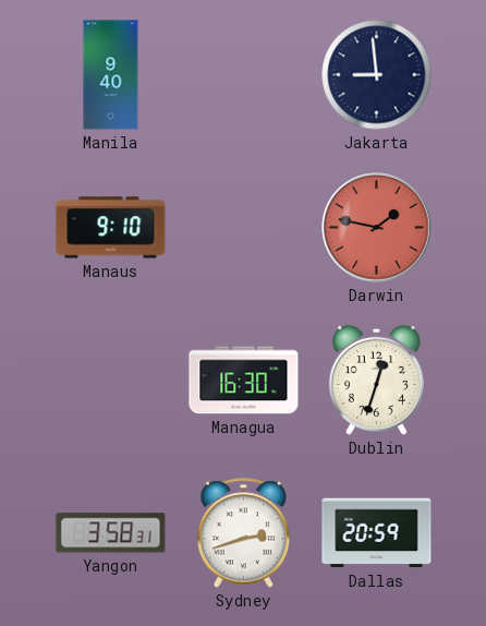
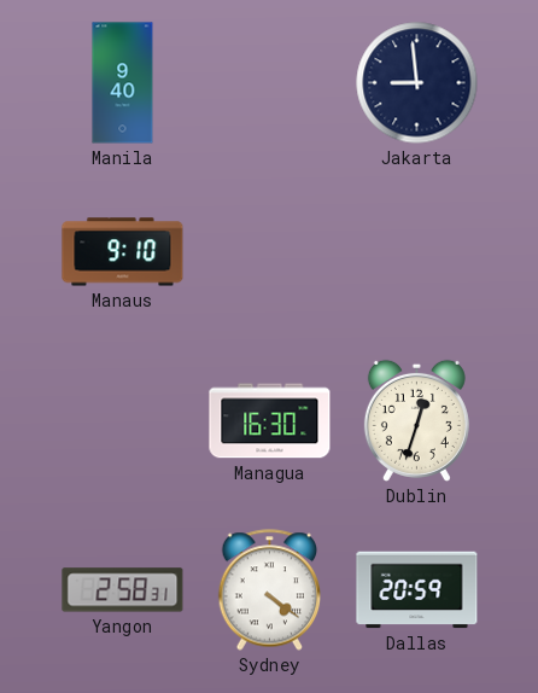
Darwin: 1:47 -> none (377, 228)
Yangon: 3:58 -> 2:58 (123, 590)
Sydney: 2:42 -> 4:21 (270, 590)
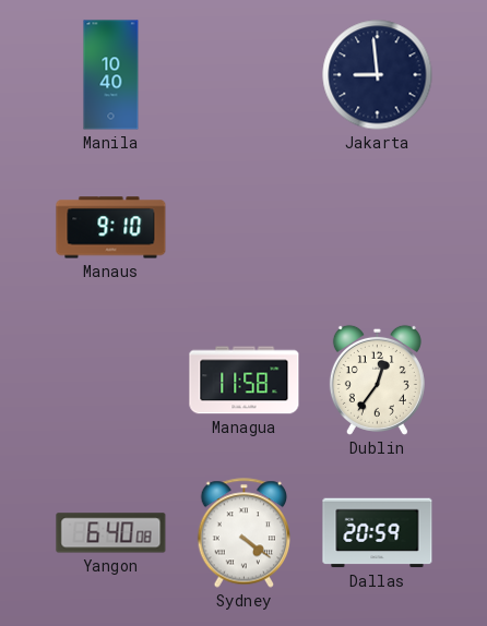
Manila: 9:40 -> 10:40 (111, 75)
Managua: 16:30 -> 11:58 (245, 381)
Dublin: 12:33 -> 12:36 (377, 380)
Yangon: 2:58 -> 6:40 (111, 533)
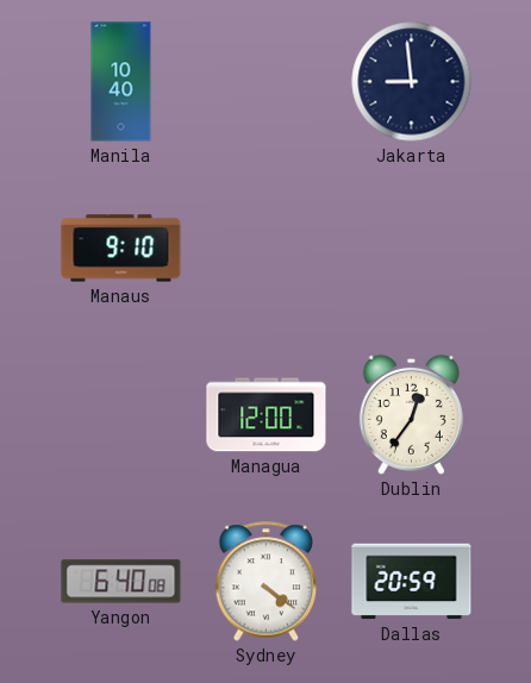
Managua: 11:58 -> 12:00 (267, 415)
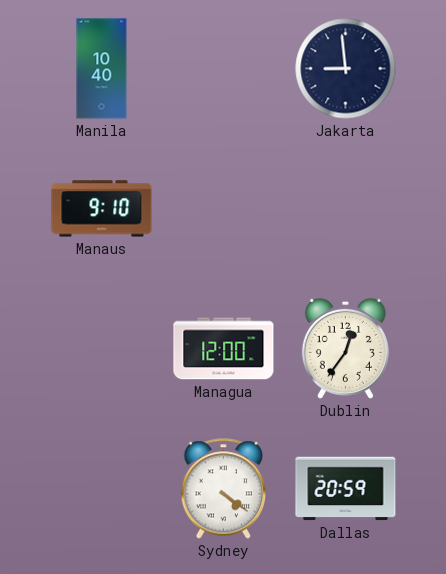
Yangon: 6:40 -> none (121, 582)
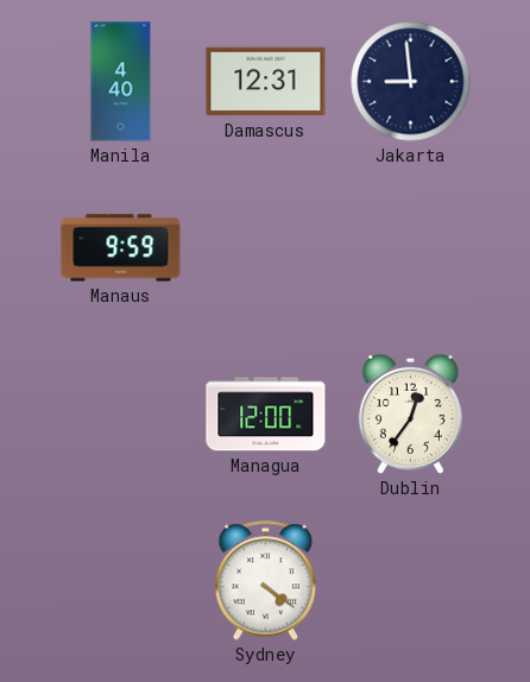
Manila: 10:40 -> 4:40 (121, 82)
Damascus: none -> 12:31 (266, 82)
Manaus: 9:10 -> 9:59 (121, 248)
Dallas: 20:59 -> none (346, 489)
